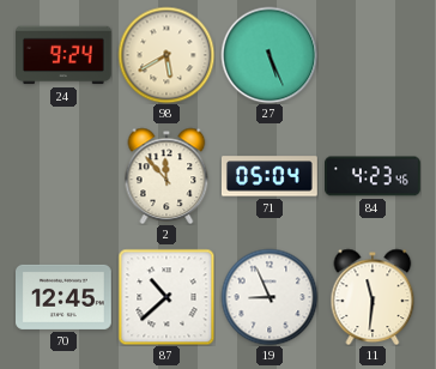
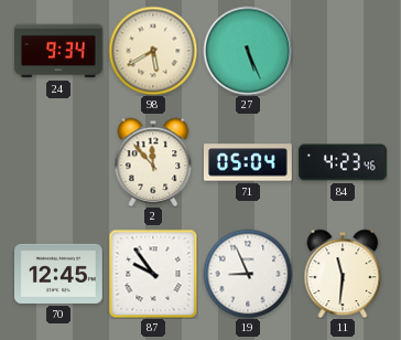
24: 9:24 -> 9:34 (59, 51)
87: 10:38 -> 9:54 (153, 274)
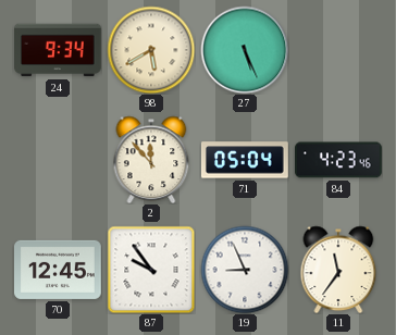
11: 11:31 -> 11:36 (338, 270)
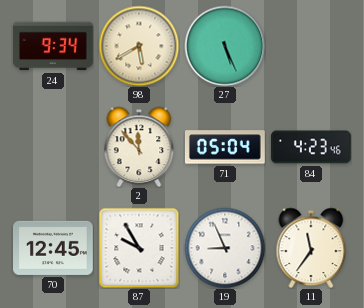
87: 9:54 -> 9:55 (139, 248)
